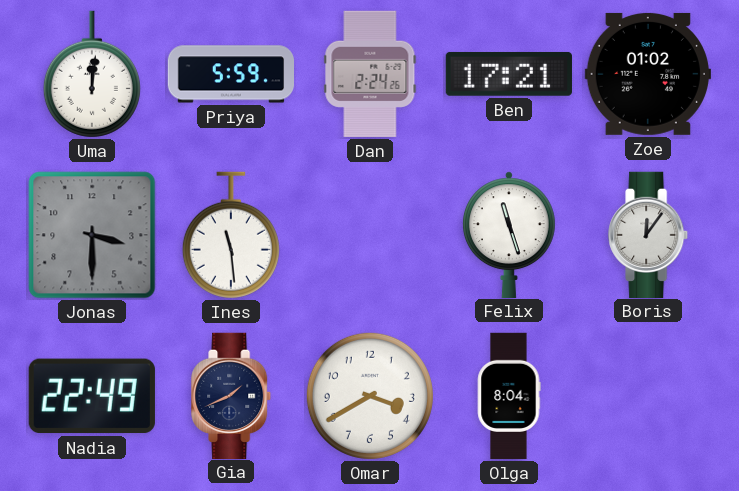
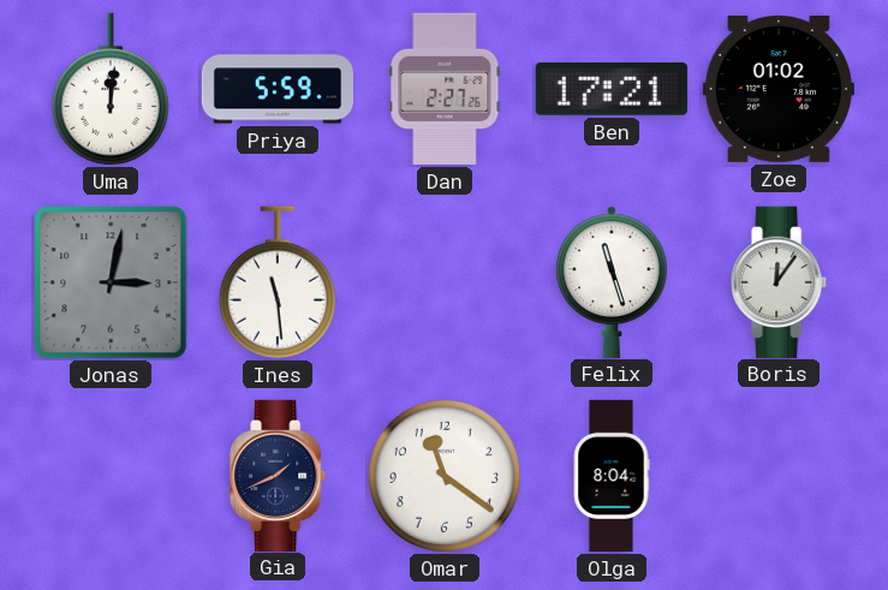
Dan: 2:24 -> 2:27 (445, 89)
Jonas: 3:30 -> 3:02 (111, 282)
Nadia: 22:49 -> none (92, 396)
Omar: 3:40 -> 11:21 (445, 476)
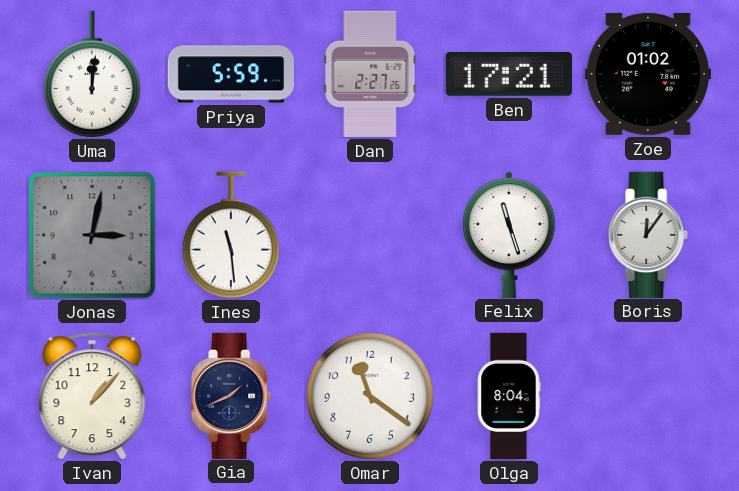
Ivan: none -> 1:07 (92, 396)
